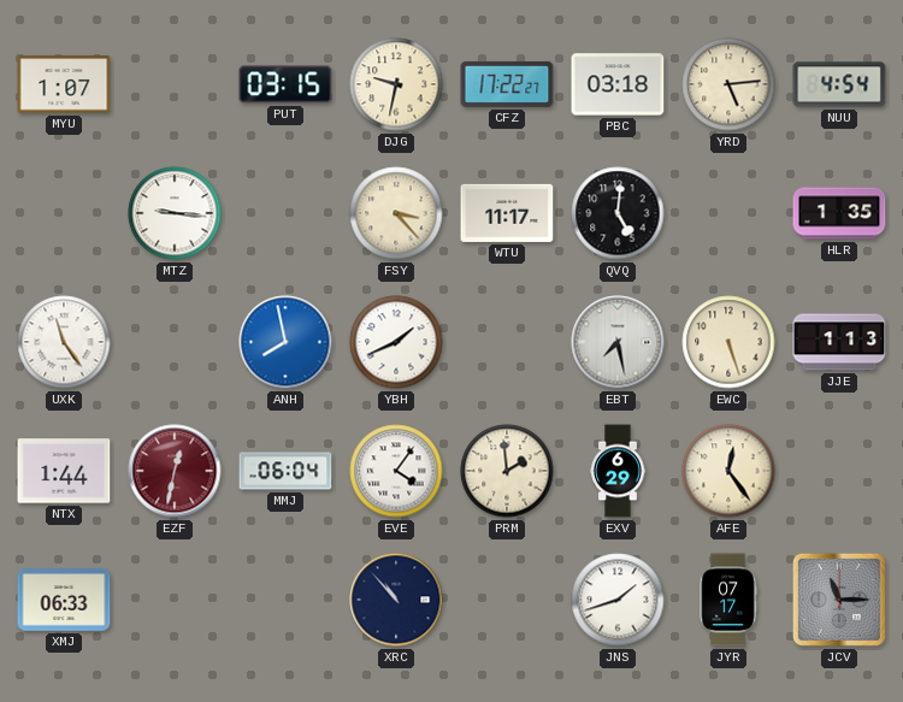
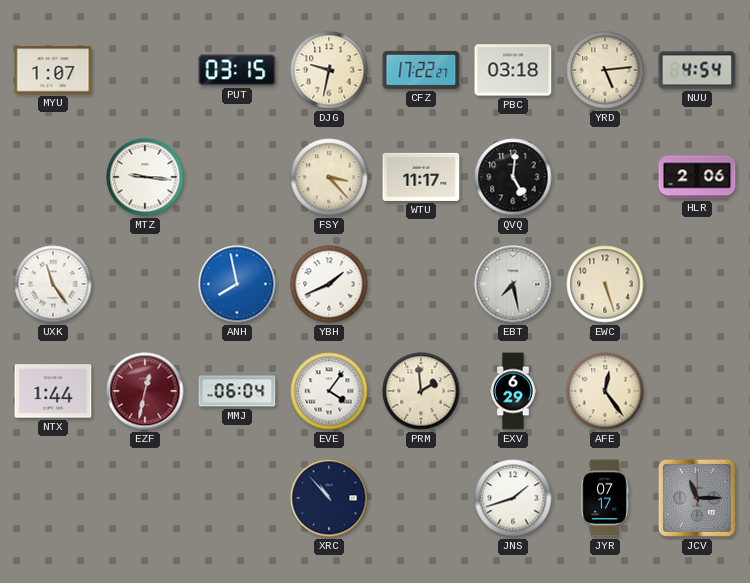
HLR: 1:35 -> 2:06 (697, 177)
JJE: 1:13 -> none (839, 342)
XMJ: 06:33 -> none (64, 601)
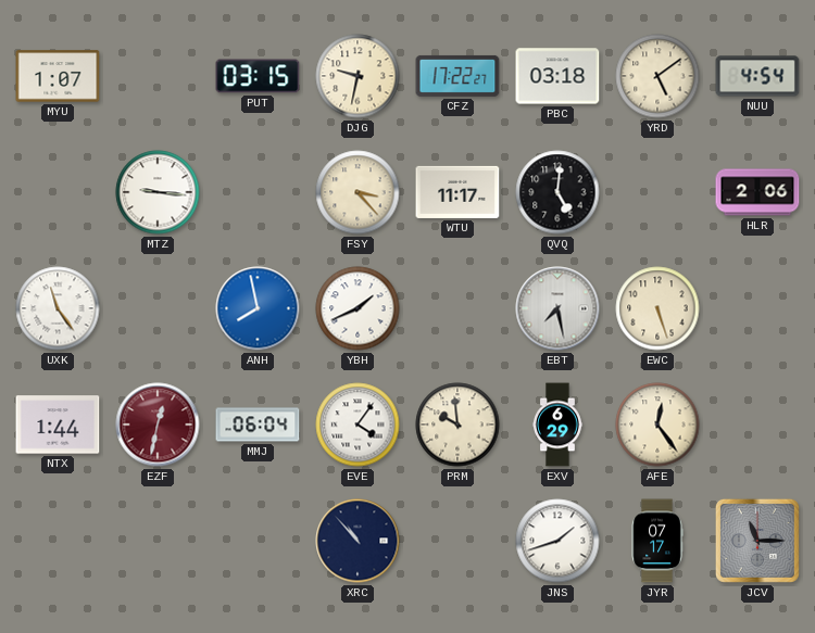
YRD: 5:14 -> 5:09 (657, 76)
PRM: 1:59 -> 9:59 (457, 425)
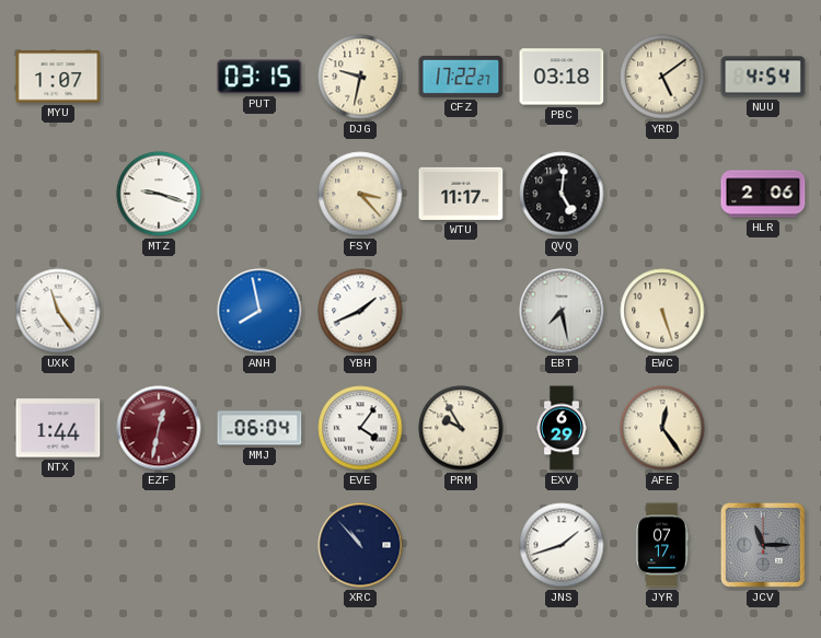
MTZ: 9:16 -> 9:18 (159, 194)
PRM: 9:59 -> 9:55 (461, 428)
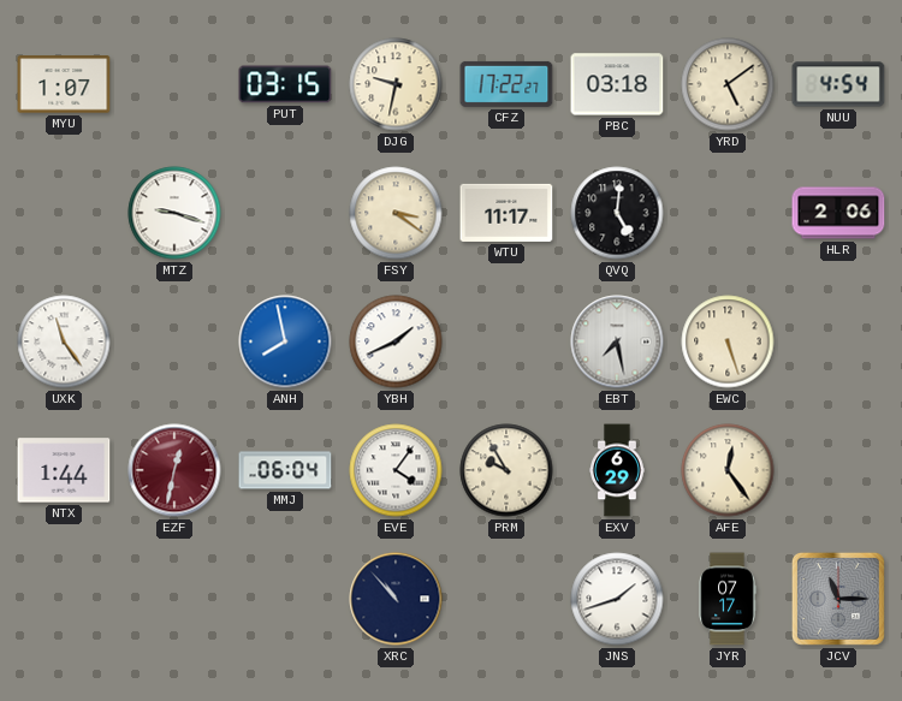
FSY: 3:23 -> 3:21 (396, 213)
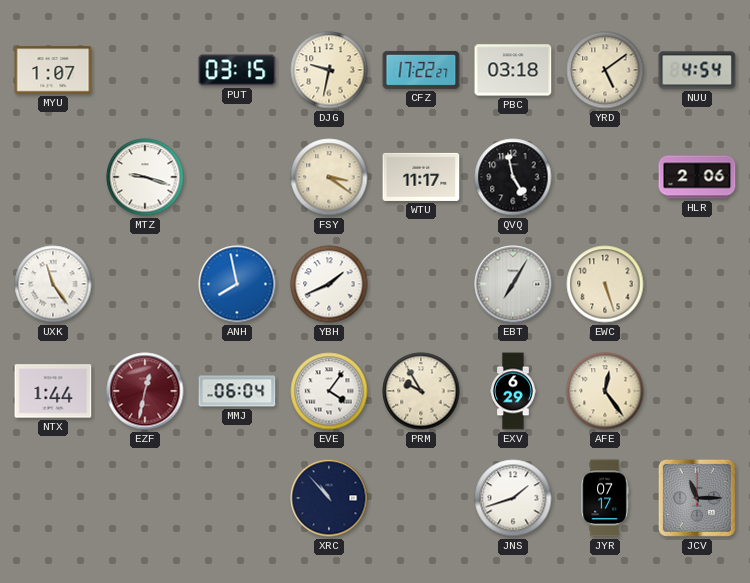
QVQ: 5:01 -> 4:58 (513, 177)
EBT: 7:28 -> 7:05 (513, 284)
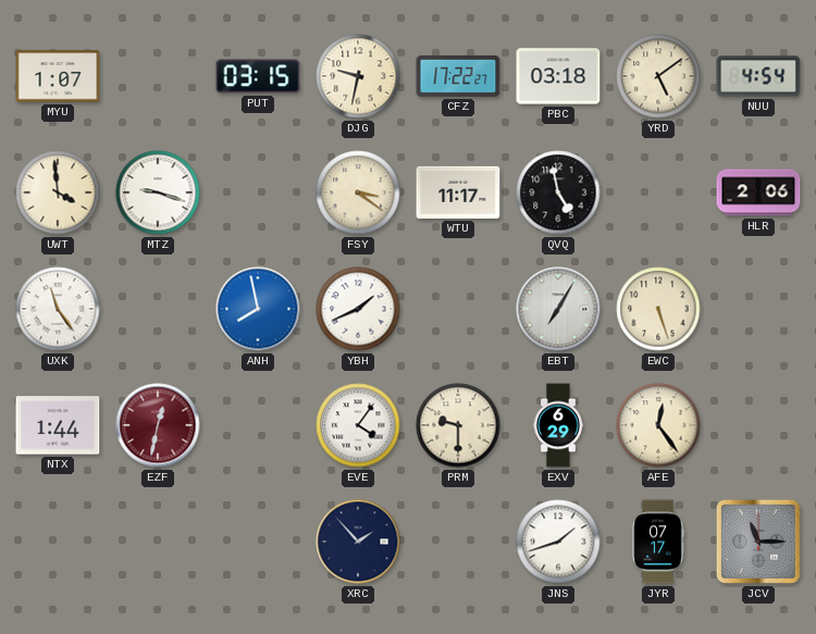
UWT: none -> 3:59 (58, 192)
MMJ: 06:04 -> none (237, 391)
PRM: 9:55 -> 9:30 (458, 425)
XRC: 10:53 -> 1:53 (358, 542)
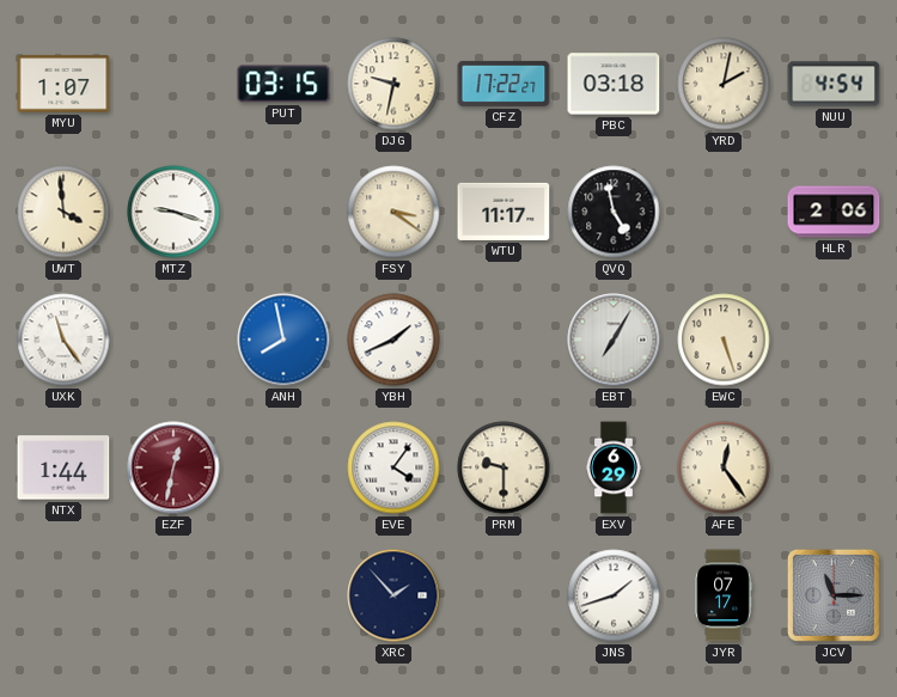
YRD: 5:09 -> 2:02 (724, 84)
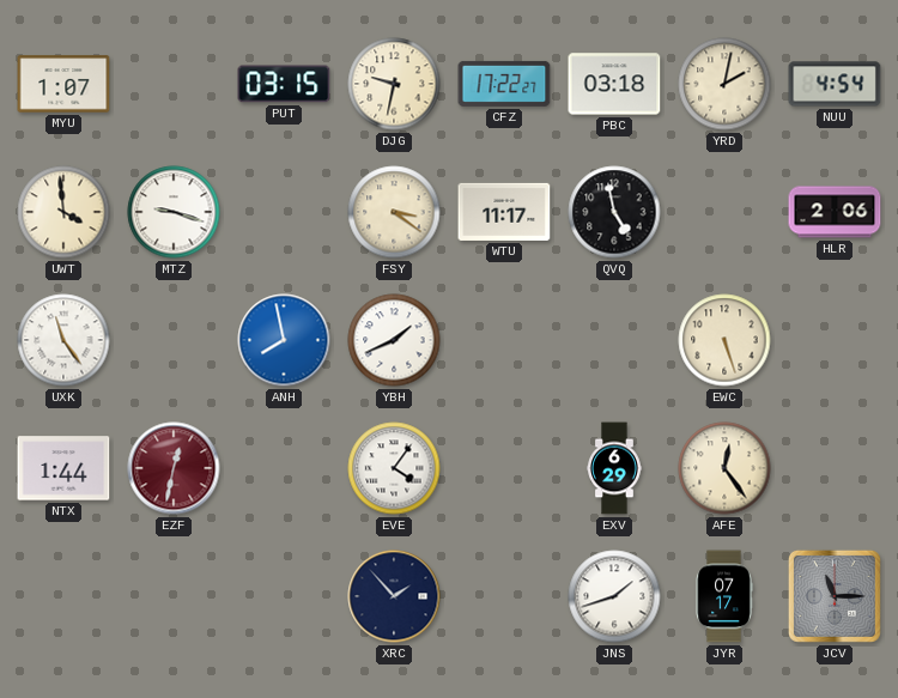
EBT: 7:05 -> none (614, 340)
PRM: 9:30 -> none (504, 467)
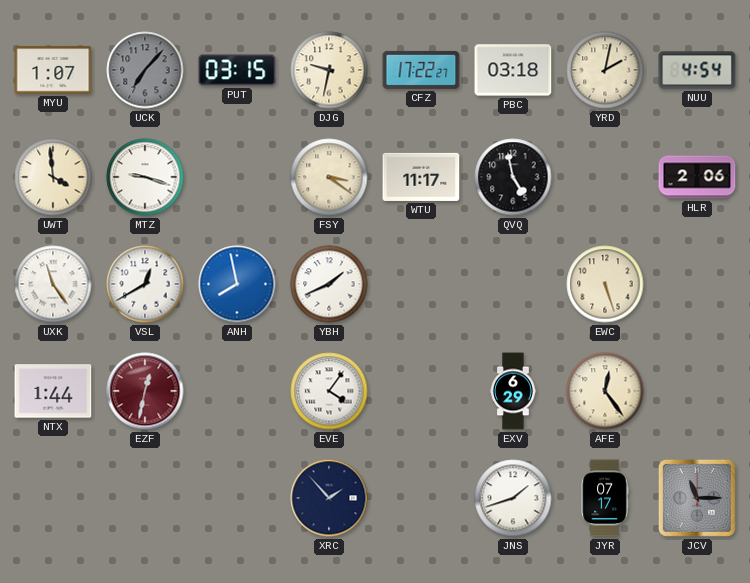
UCK: none -> 7:07 (145, 70)
VSL: none -> 12:40 (145, 284)
